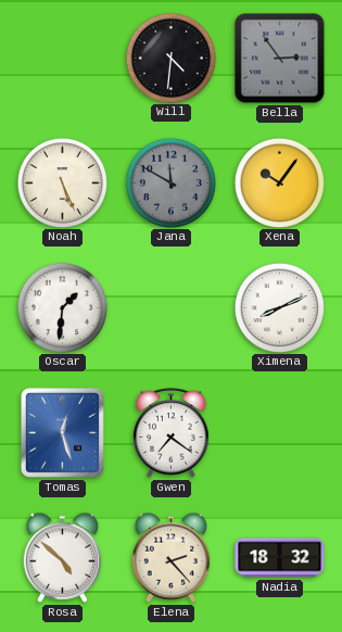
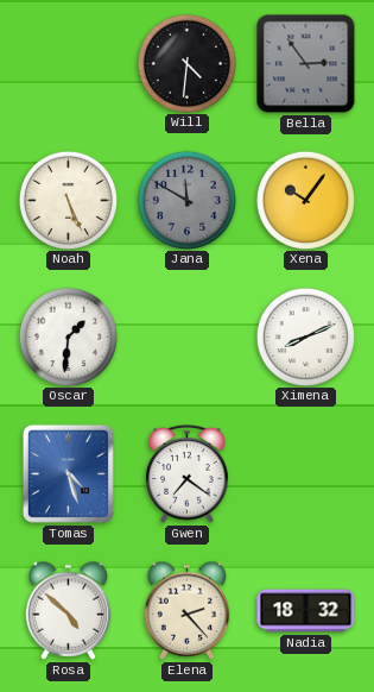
Tomas: 12:27 -> 4:27 (68, 473)
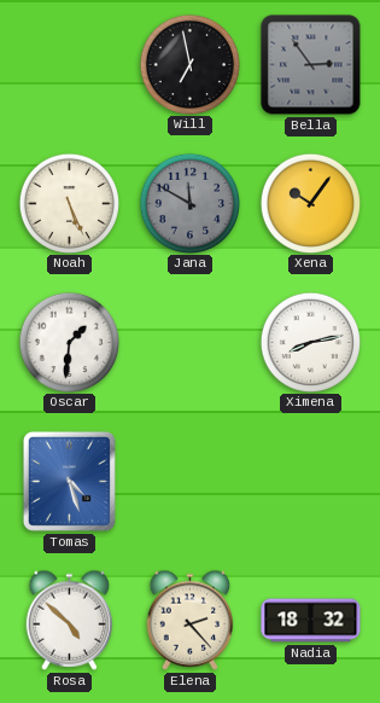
Will: 4:31 -> 6:58 (189, 64)
Ximena: 8:11 -> 8:13 (310, 342)
Gwen: 7:21 -> none (188, 474)
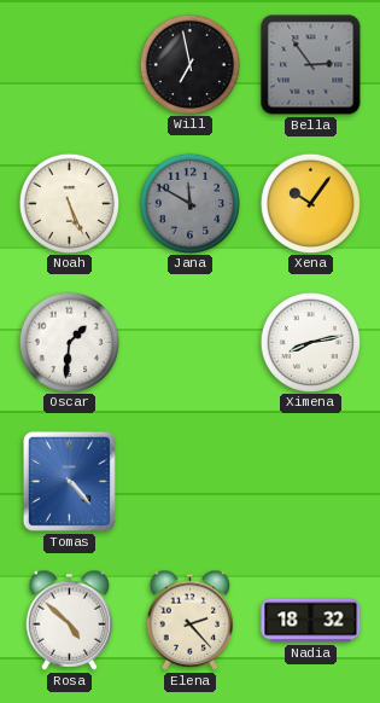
Tomas: 4:27 -> 4:23 (69, 481)
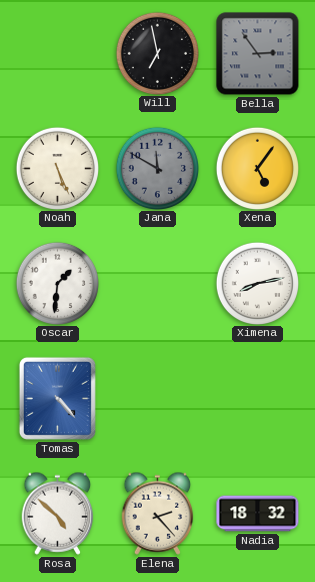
Xena: 10:06 -> 5:06 (257, 168)
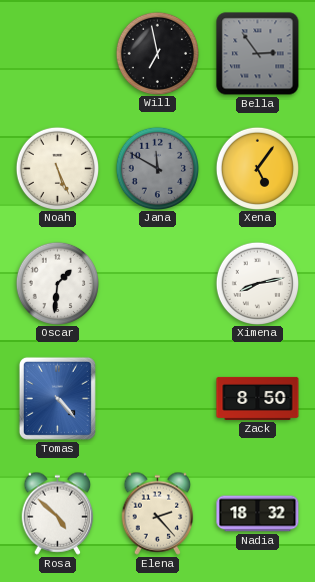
Zack: none -> 8:50 (258, 398)
